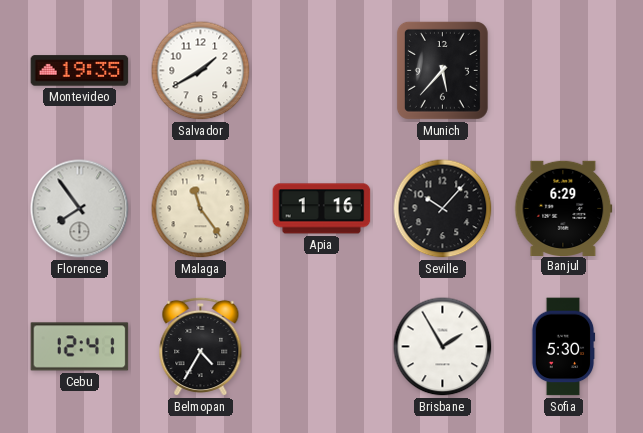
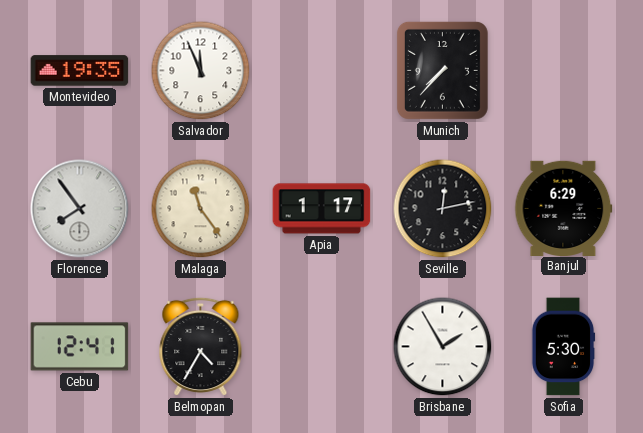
Salvador: 1:40 -> 11:56 (201, 71)
Munich: 5:37 -> 7:37 (442, 70)
Apia: 1:16 -> 1:17 (322, 209)
Seville: 10:07 -> 12:13 (443, 209)
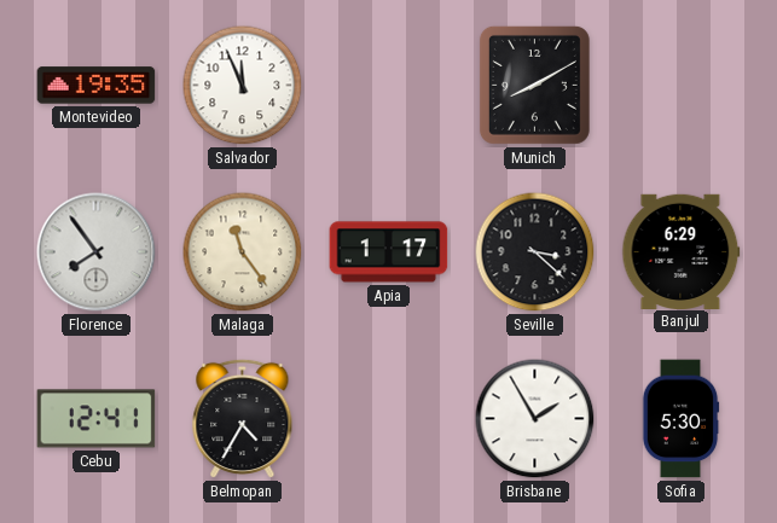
Munich: 7:37 -> 8:10 (534, 85)
Seville: 12:13 -> 3:22 (535, 252)
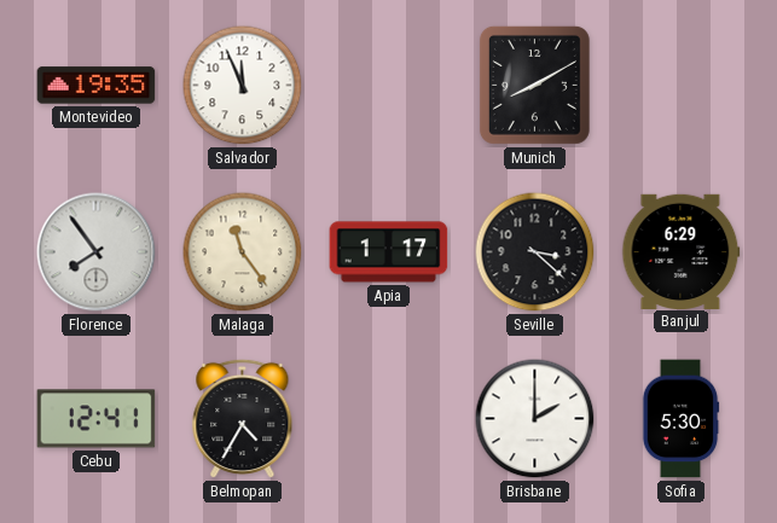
Brisbane: 1:55 -> 2:00 (535, 419)
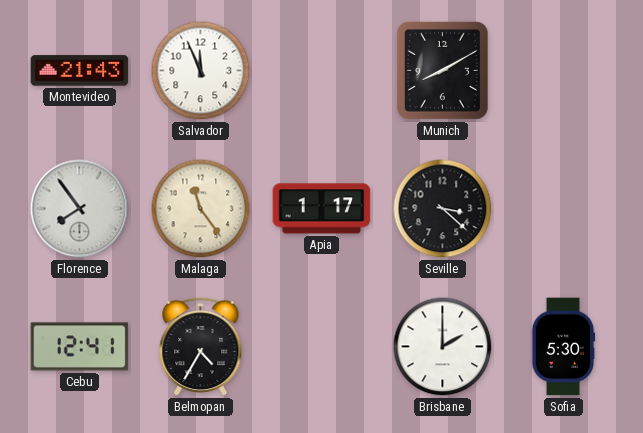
Montevideo: 19:35 -> 21:43 (80, 71)
Banjul: 6:29 -> none (682, 251)
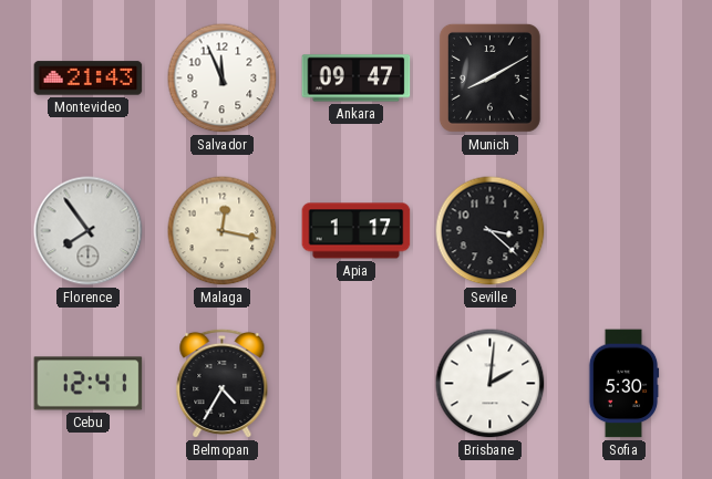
Ankara: none -> 09:47 (357, 79)
Malaga: 11:24 -> 12:17 (223, 231)
Brisbane: 2:00 -> 2:01 (491, 384)
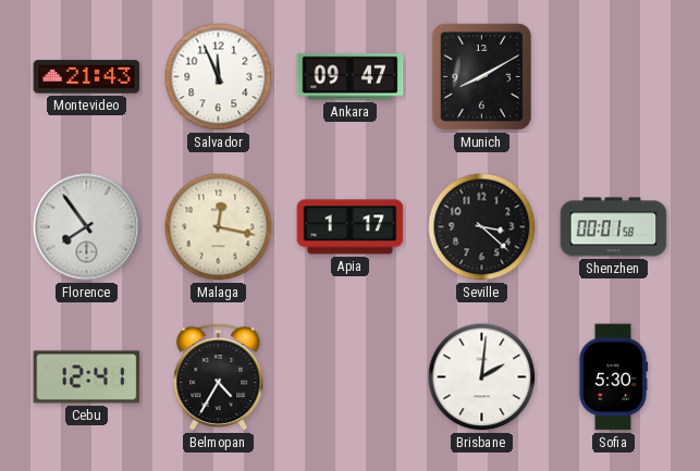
Shenzhen: none -> 00:01 (614, 227)
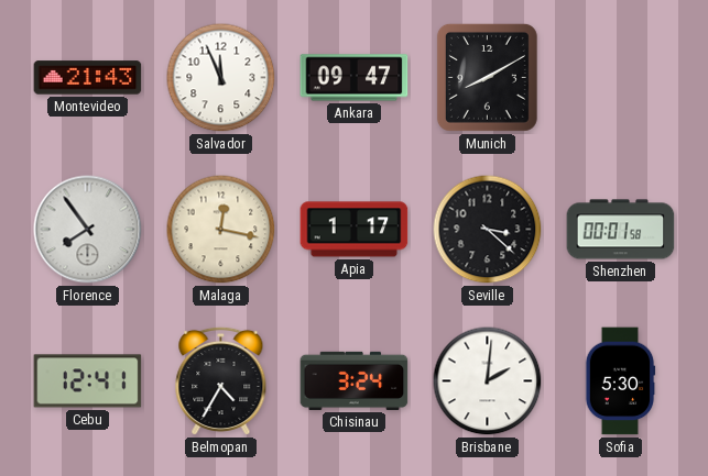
Chisinau: none -> 3:24 (355, 380)
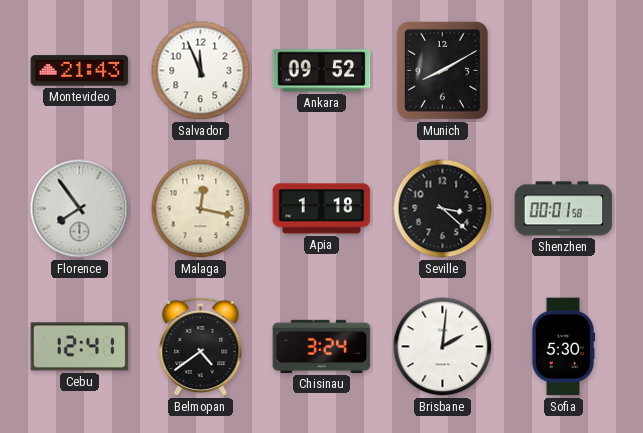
Ankara: 09:47 -> 09:52 (322, 71)
Apia: 1:17 -> 1:18 (322, 209)
Belmopan: 4:35 -> 4:39 (201, 347)
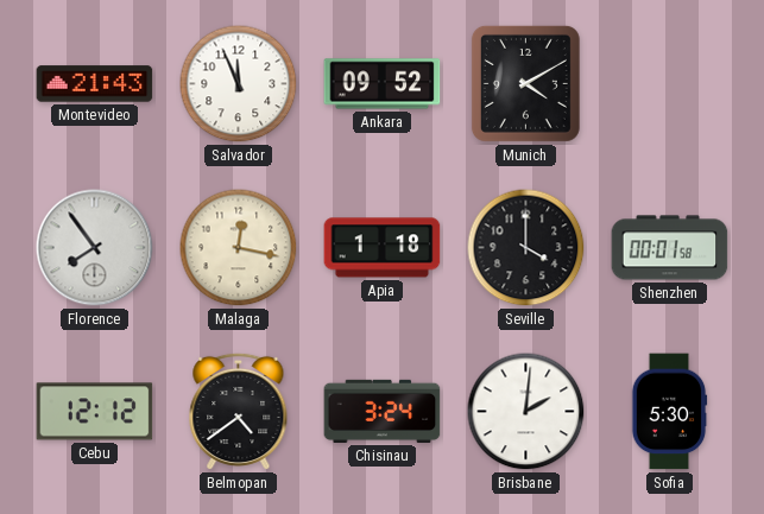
Munich: 8:10 -> 4:10 (525, 83)
Seville: 3:22 -> 4:00 (526, 248)
Cebu: 12:41 -> 12:12 (95, 412)
